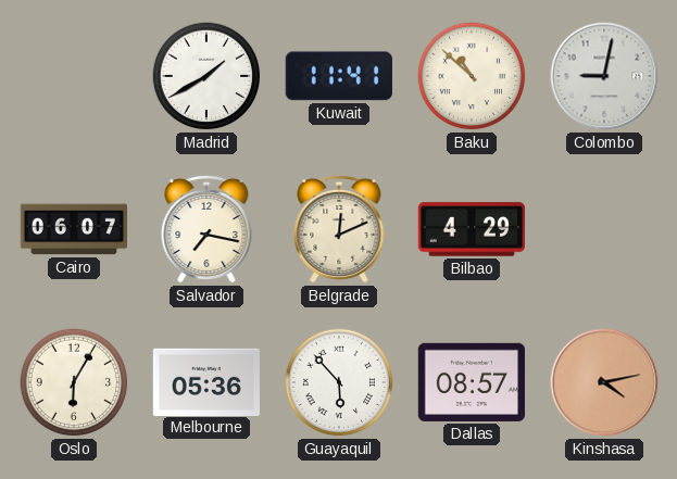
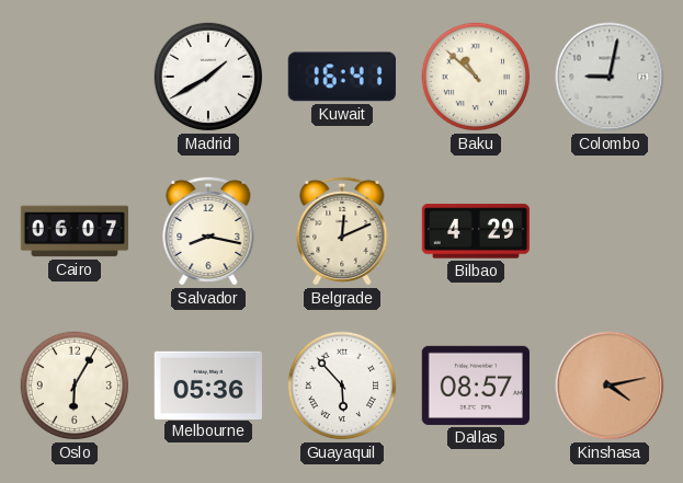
Kuwait: 11:41 -> 16:41 (342, 77)
Salvador: 7:17 -> 8:17 (208, 231)
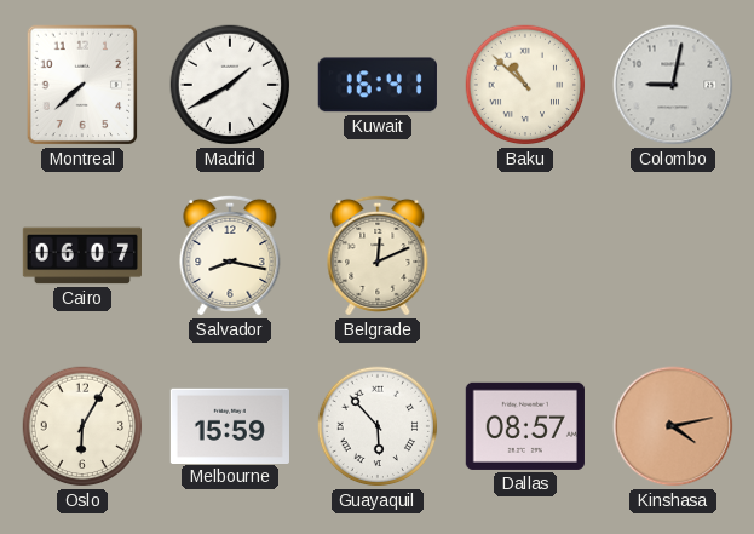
Montreal: none -> 7:38 (82, 85)
Bilbao: 4:29 -> none (475, 231)
Melbourne: 05:36 -> 15:59 (229, 425)
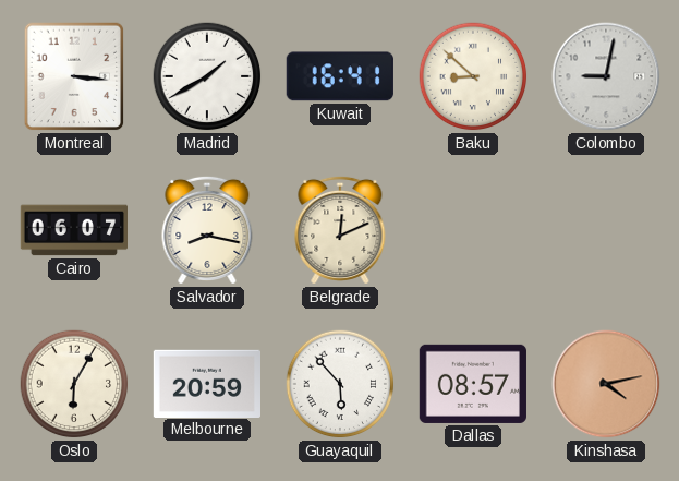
Montreal: 7:38 -> 3:16 (74, 76)
Baku: 10:52 -> 8:52 (473, 76)
Melbourne: 15:59 -> 20:59 (206, 383)
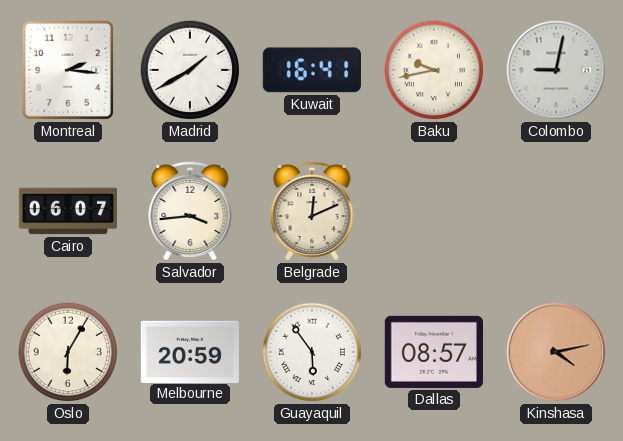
Montreal: 3:16 -> 2:16 (68, 70)
Baku: 8:52 -> 9:43 (434, 70)
Salvador: 8:17 -> 3:44 (190, 211)
Guayaquil: 5:53 -> 5:54 (312, 352)
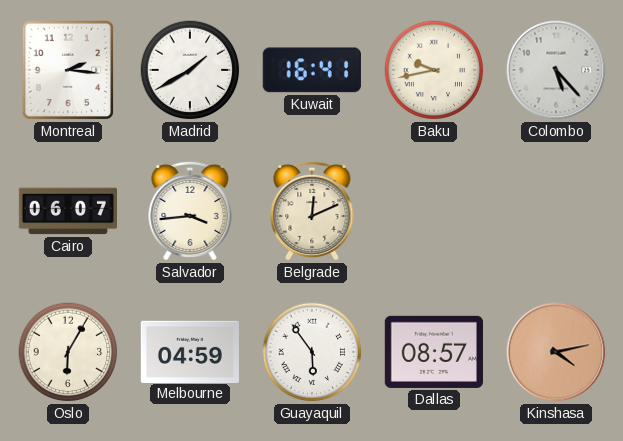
Colombo: 9:02 -> 5:23 (556, 70)
Melbourne: 20:59 -> 04:59 (189, 351)
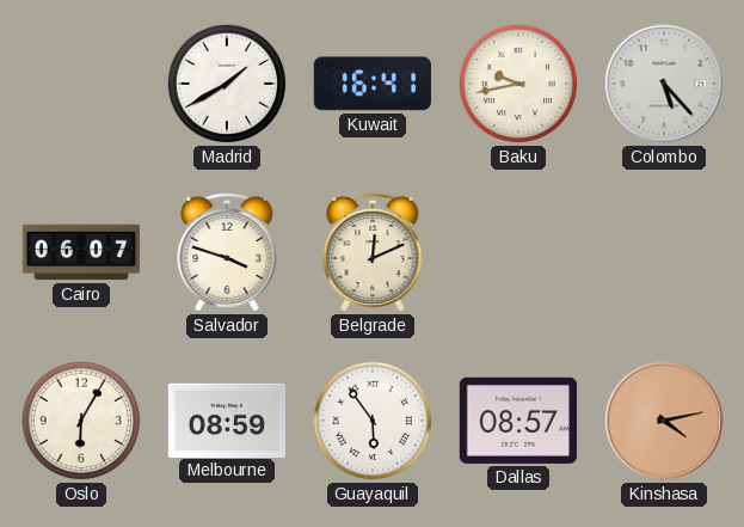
Montreal: 2:16 -> none (68, 70)
Salvador: 3:44 -> 3:48 (227, 252)
Melbourne: 04:59 -> 08:59 (226, 419)
